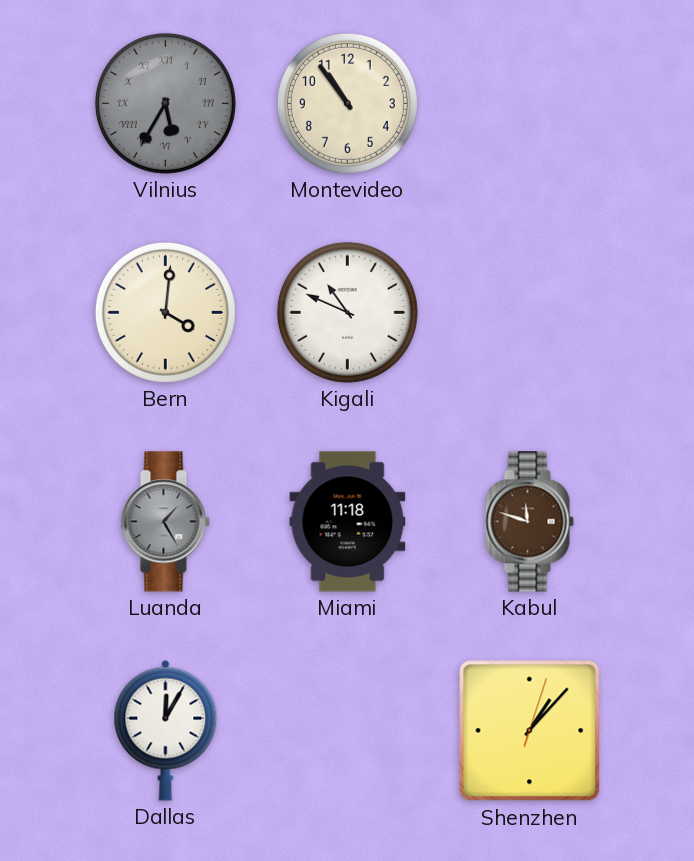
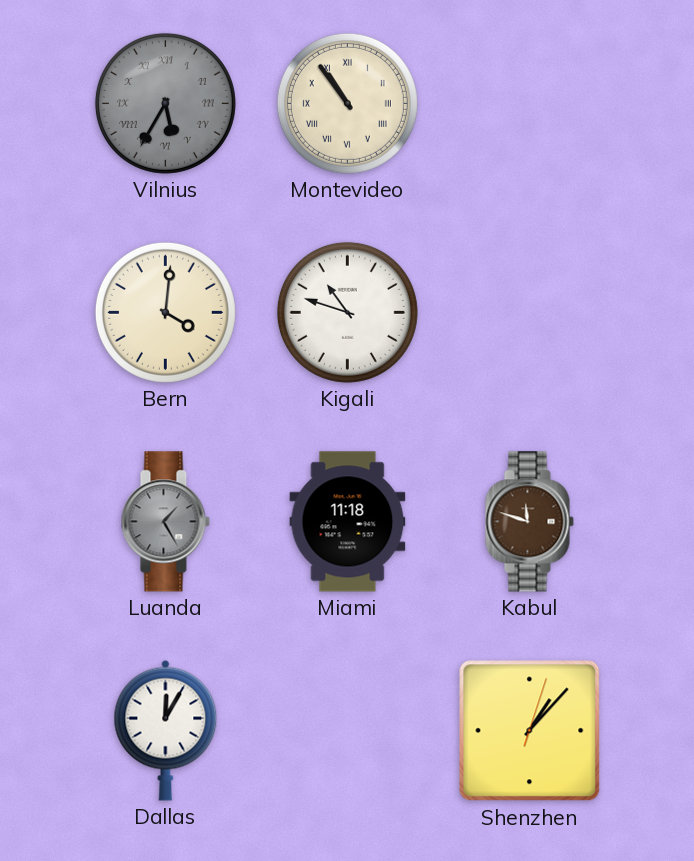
Montevideo numerals: Arabic -> Roman (347, 103)
Kigali: 10:49 -> 10:48 (347, 312)
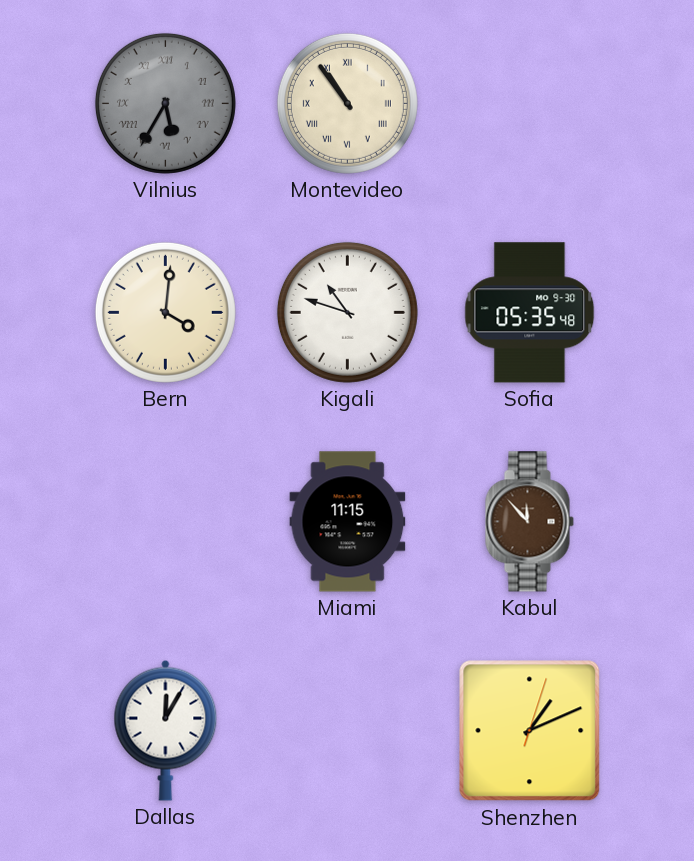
Sofia: none -> 05:35 (530, 313)
Luanda: 1:25 -> none (165, 522)
Miami: 11:18 -> 11:15 (348, 522)
Kabul: 11:48 -> 11:53 (529, 522)
Shenzhen: 1:07 -> 1:11 (530, 731)
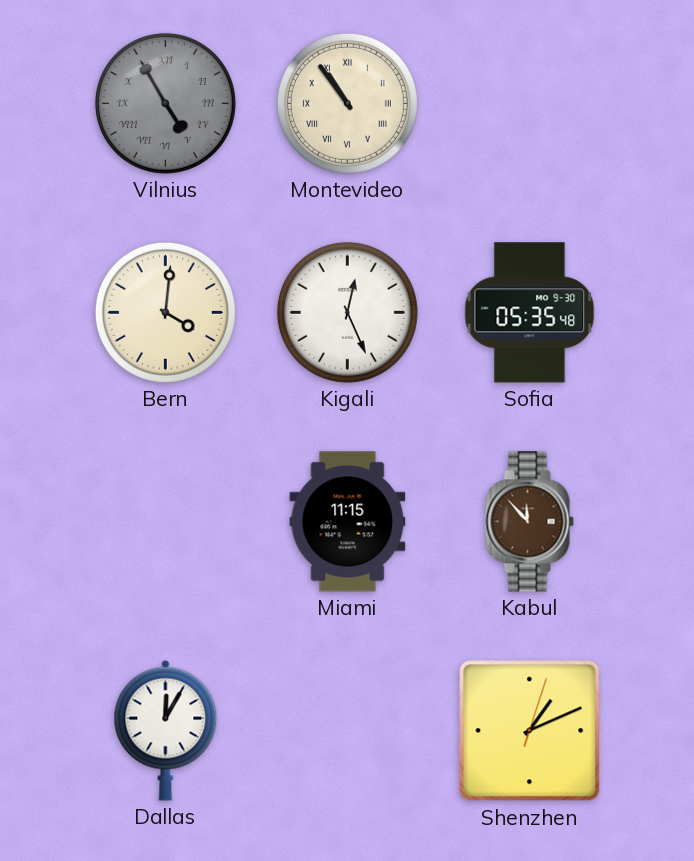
Vilnius: 5:35 -> 4:55 (165, 103)
Kigali: 10:48 -> 12:26 (347, 312)
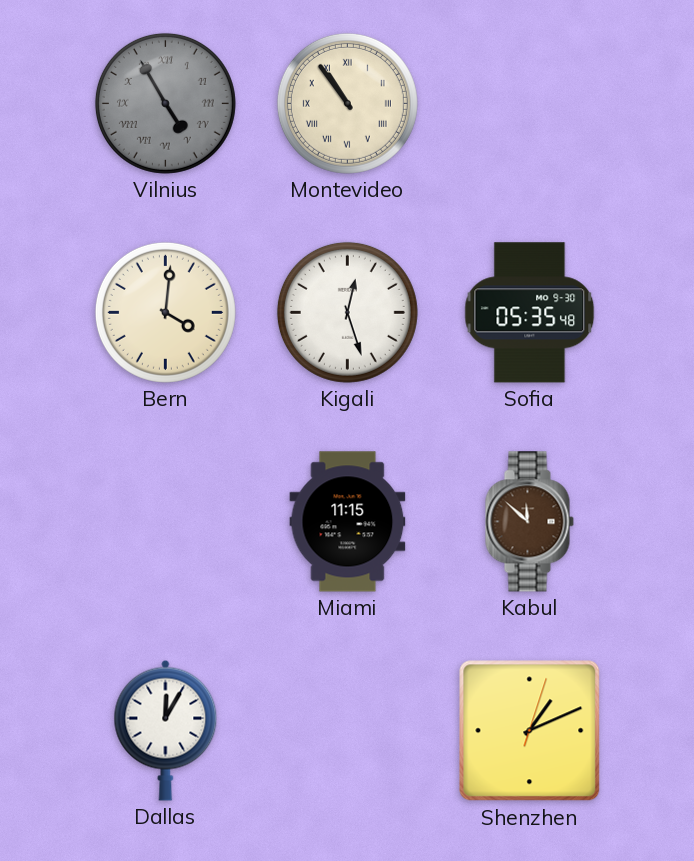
Kigali: 12:26 -> 12:27 (347, 312)
Kabul: 11:53 -> 11:52 (529, 522)
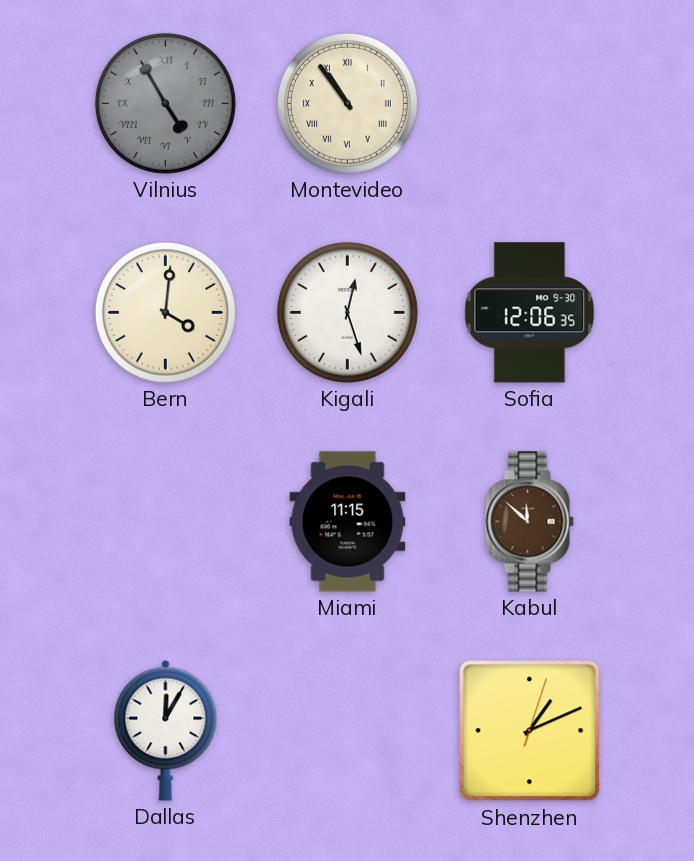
Sofia: 05:35 -> 12:06 (530, 313)
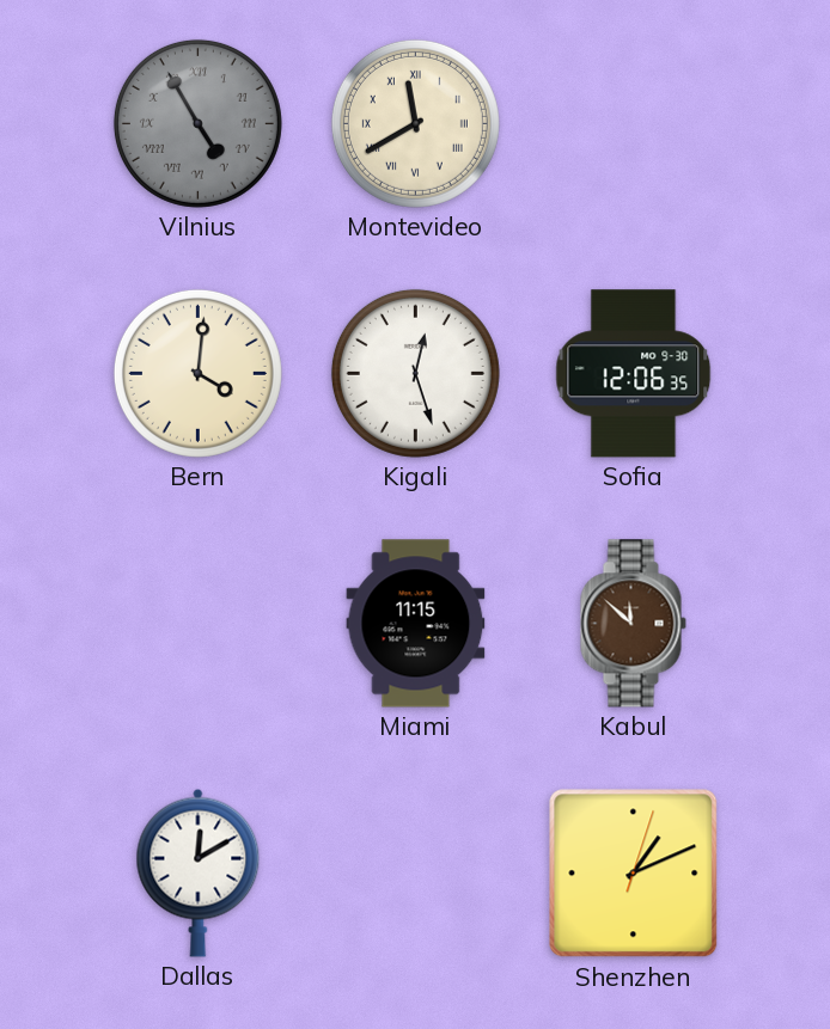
Montevideo: 10:54 -> 11:40 (415, 123)
Dallas: 12:05 -> 12:10 (199, 872)
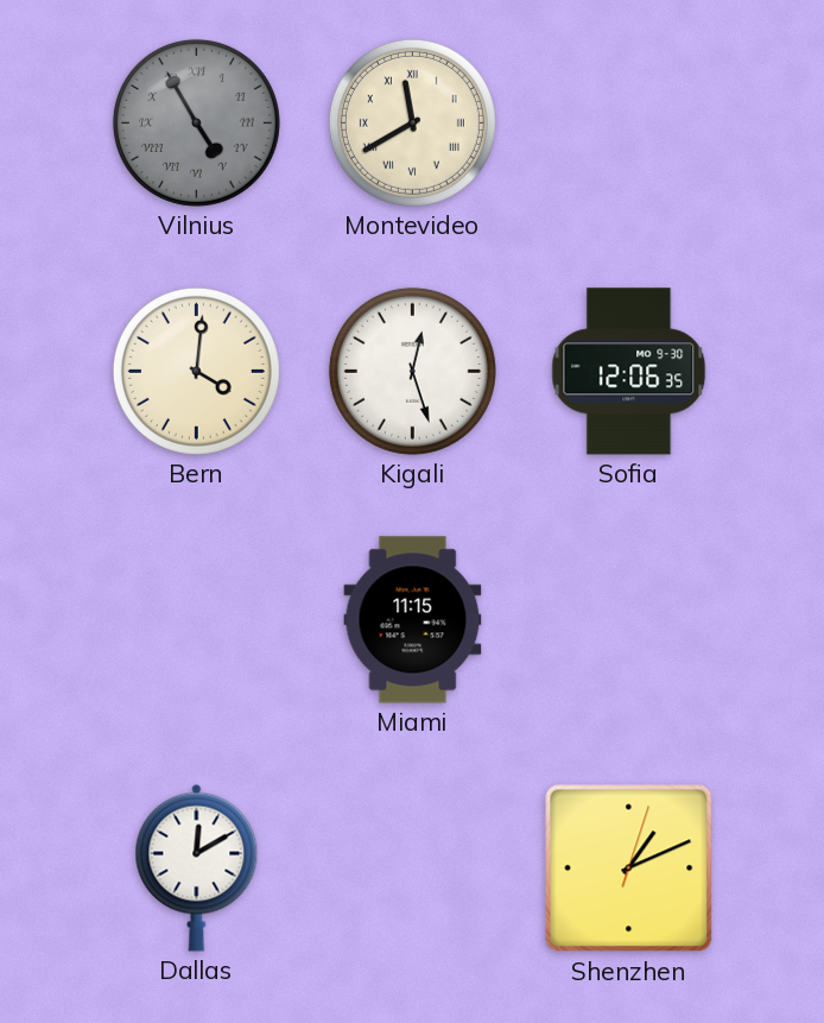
Kabul: 11:52 -> none (633, 624)
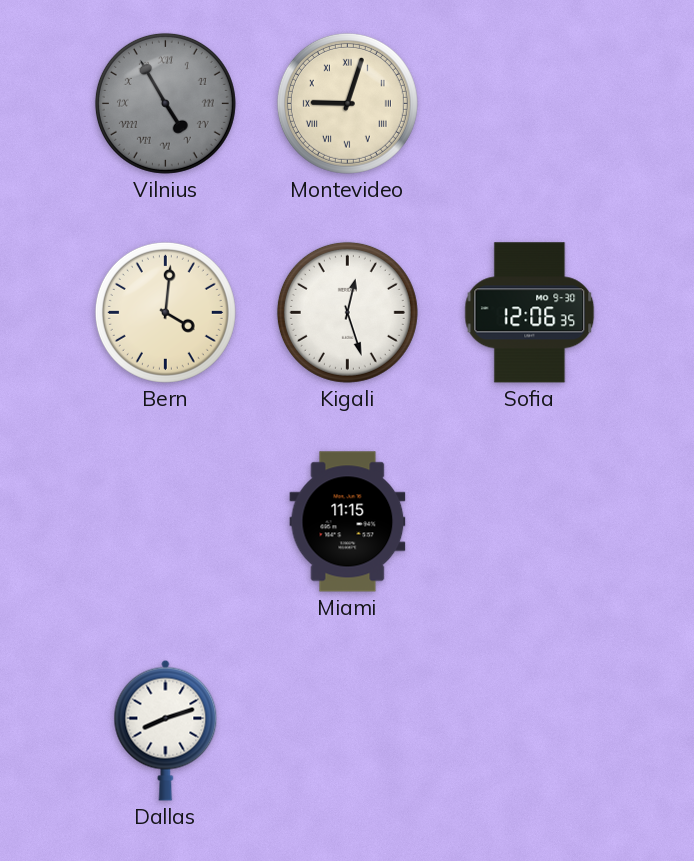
Montevideo: 11:40 -> 9:03 (347, 103)
Dallas: 12:10 -> 8:12 (166, 730)
Shenzhen: 1:11 -> none (629, 869)
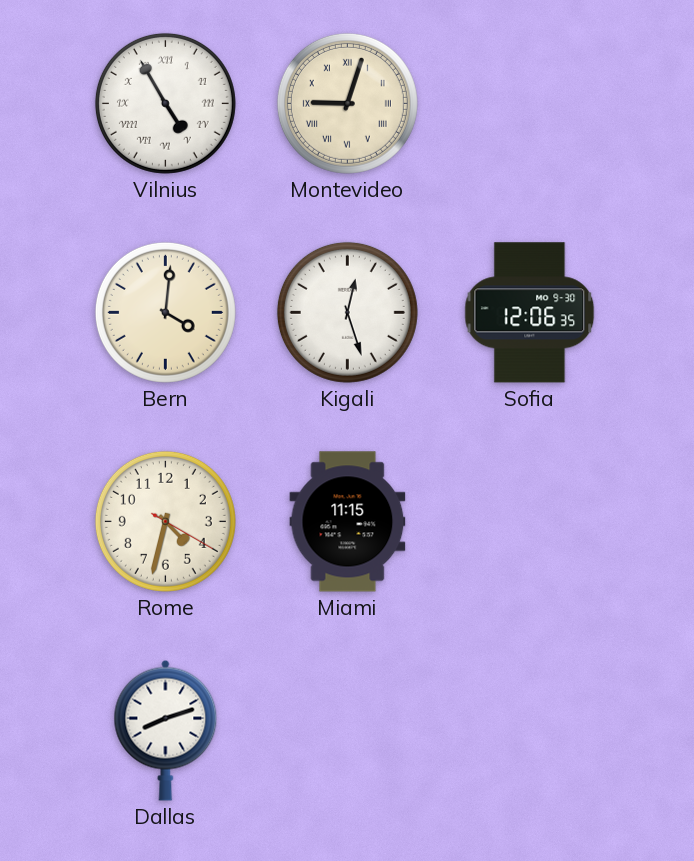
Vilnius dial: grey -> white (165, 103)
Rome: none -> 4:32 (165, 521)
